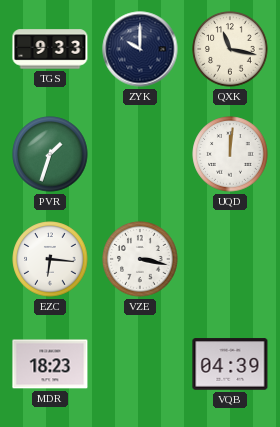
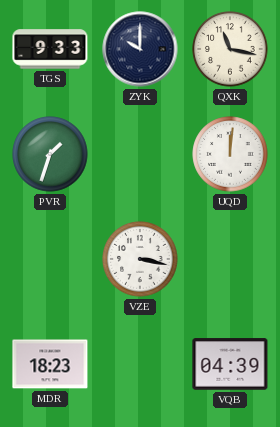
EZC: 6:16 -> none (50, 259)
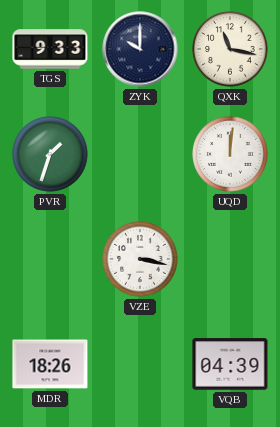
MDR: 18:23 -> 18:26 (50, 364)
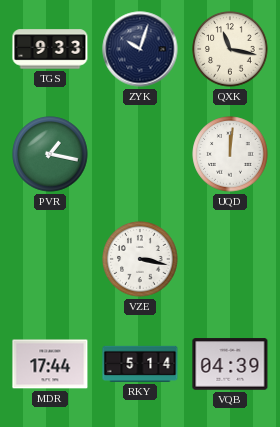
ZYK: 10:00 -> 10:03 (140, 49)
PVR: 1:33 -> 1:17 (50, 154)
MDR: 18:26 -> 17:44 (50, 364)
RKY: none -> 5:14 (140, 364)
